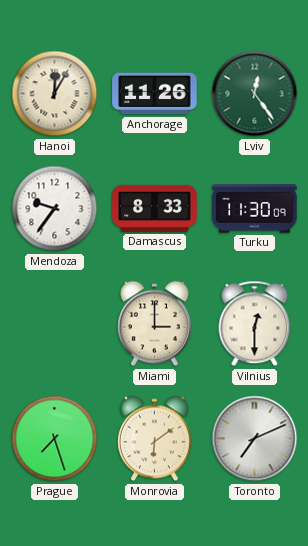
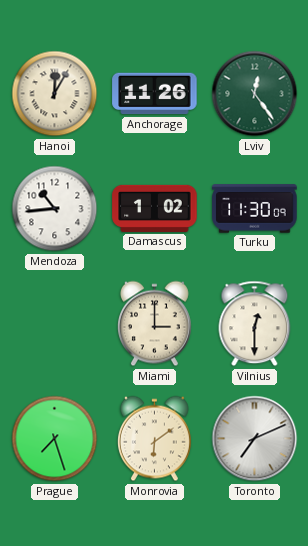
Mendoza: 9:36 -> 10:44 (55, 209)
Damascus: 8:33 -> 1:02 (155, 208)
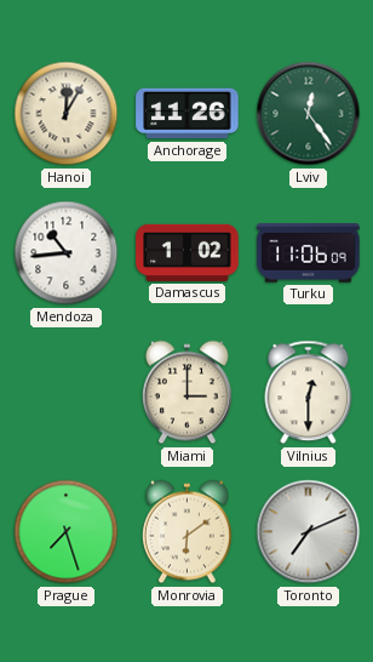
Turku: 11:30 -> 11:06 (309, 253)
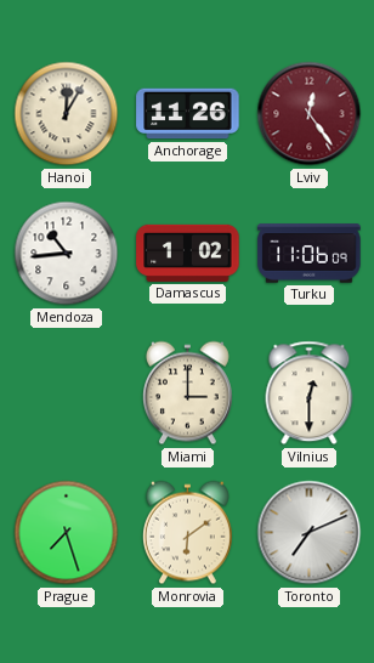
Lviv dial: green -> burgundy (310, 114)
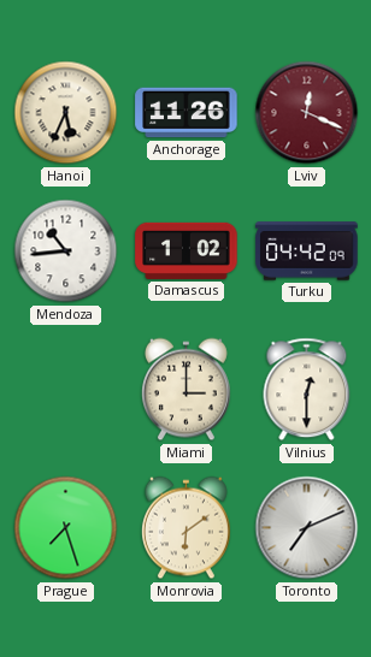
Hanoi: 12:05 -> 5:34 (66, 113)
Lviv: 12:24 -> 12:19 (307, 113)
Turku: 11:06 -> 04:42 (307, 251)
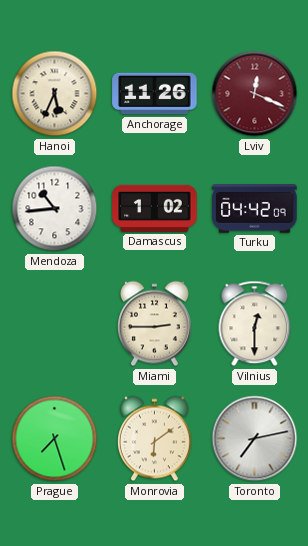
Miami: 3:00 -> 2:45 (154, 324)
Toronto: 7:11 -> 7:13 (255, 439)
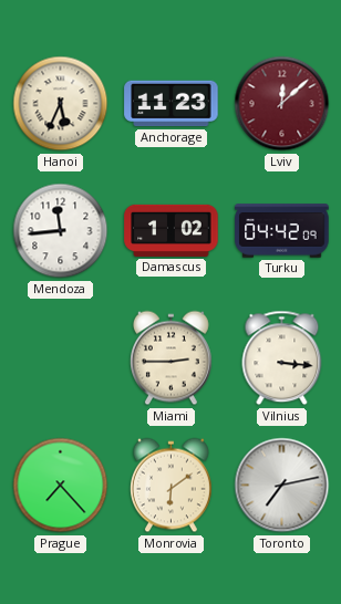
Anchorage: 11:26 -> 11:23 (172, 104)
Lviv: 12:19 -> 12:08 (282, 104)
Mendoza: 10:44 -> 11:44 (61, 231)
Vilnius: 12:30 -> 3:16 (282, 358)
Prague: 7:27 -> 7:23 (61, 486)
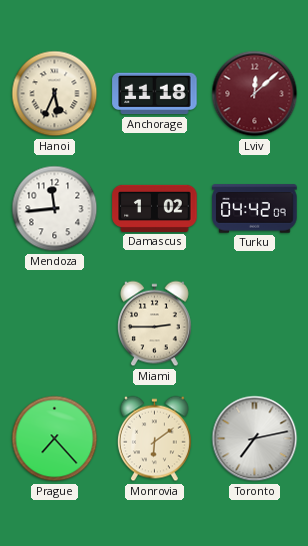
Anchorage: 11:23 -> 11:18 (155, 94)
Vilnius: 3:16 -> none (282, 358)
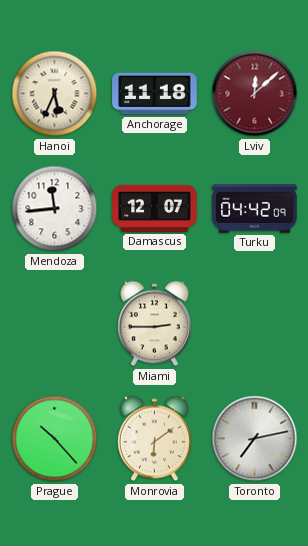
Damascus: 1:02 -> 12:07 (155, 208)
Prague: 7:23 -> 10:23 (55, 439)
